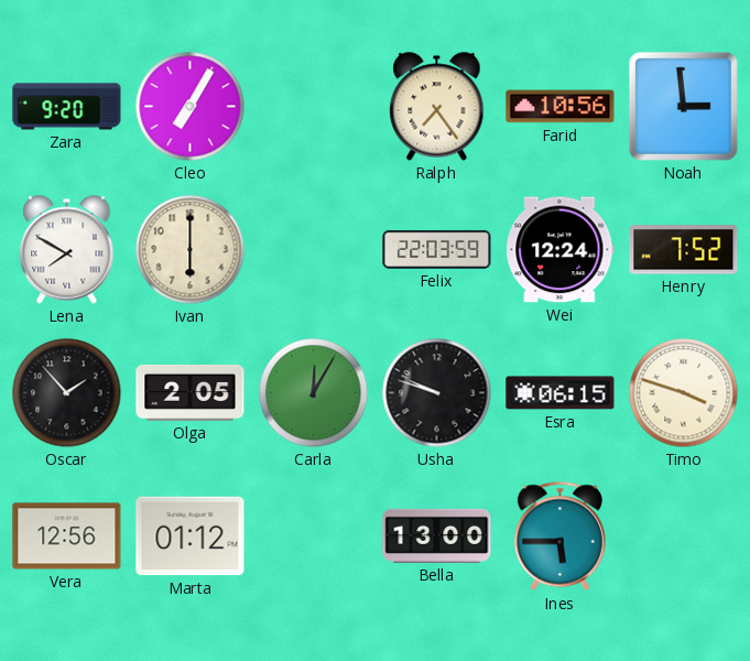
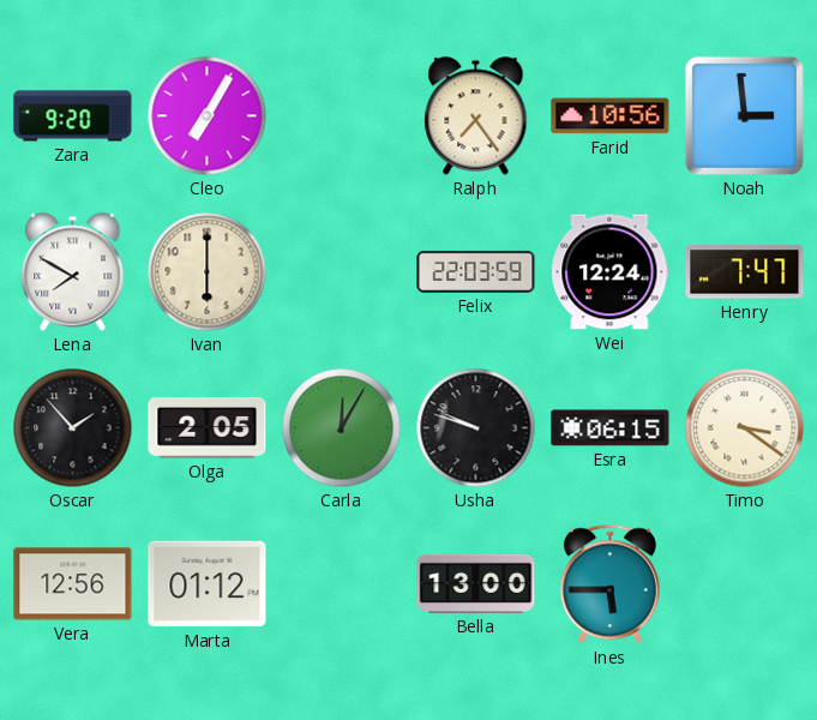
Henry: 7:52 -> 7:47 (745, 272)
Timo: 3:48 -> 3:21 (745, 428)
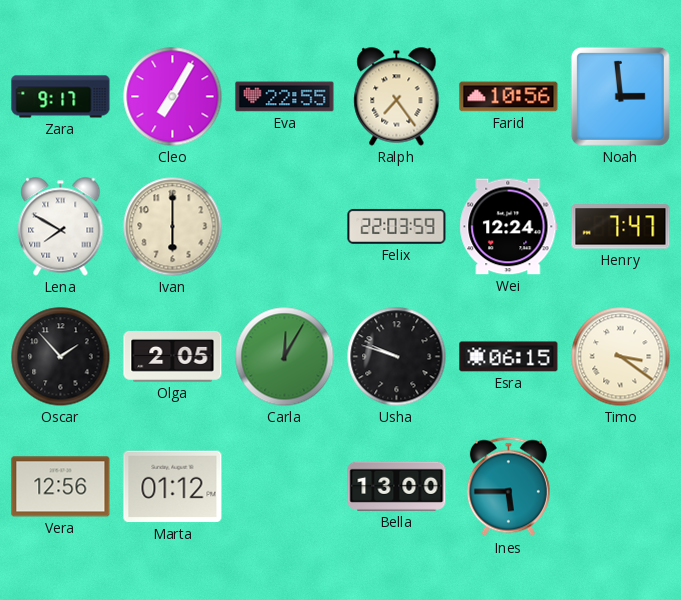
Zara: 9:20 -> 9:17 (61, 97)
Eva: none -> 22:55 (285, 97)
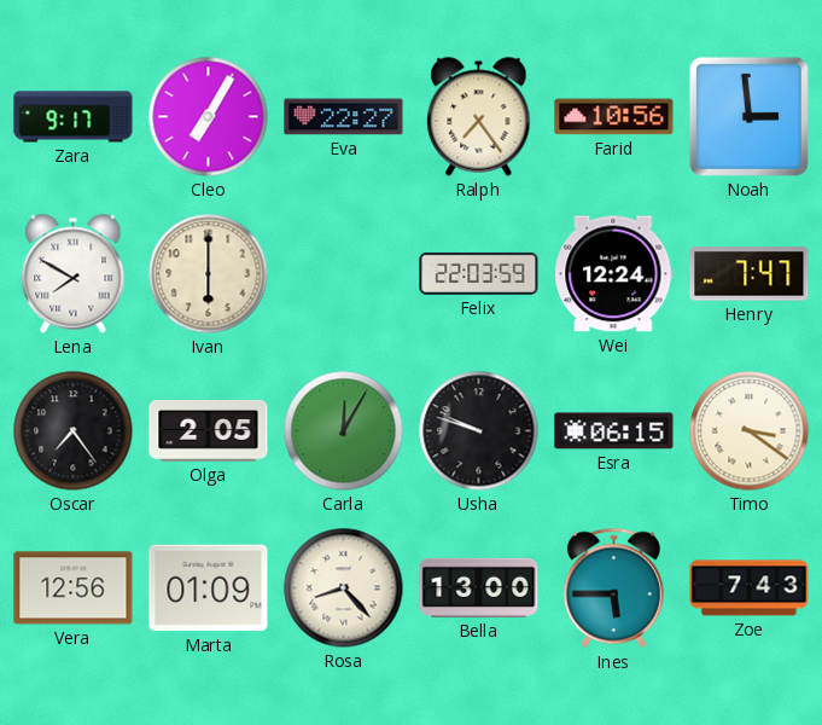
Eva: 22:55 -> 22:27 (344, 117)
Oscar: 1:53 -> 7:24 (74, 431)
Marta: 01:12 -> 01:09 (209, 588)
Rosa: none -> 8:23 (344, 588)
Zoe: none -> 7:43 (750, 588)
